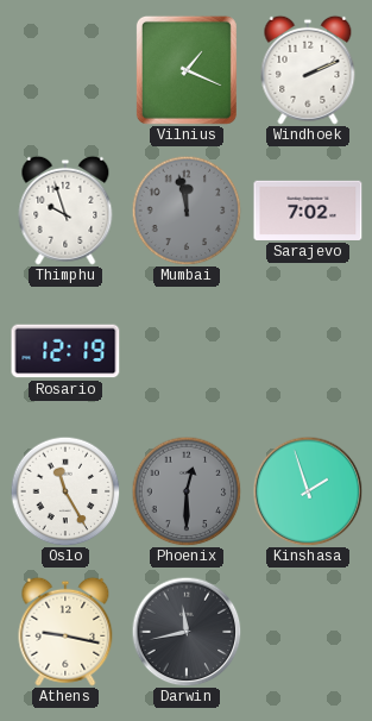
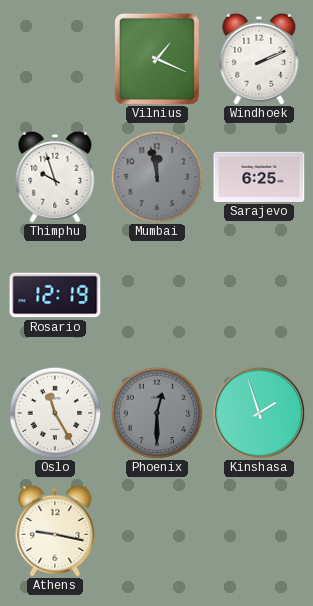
Sarajevo: 7:02 -> 6:25 (259, 177)
Darwin: 11:43 -> none (187, 632)
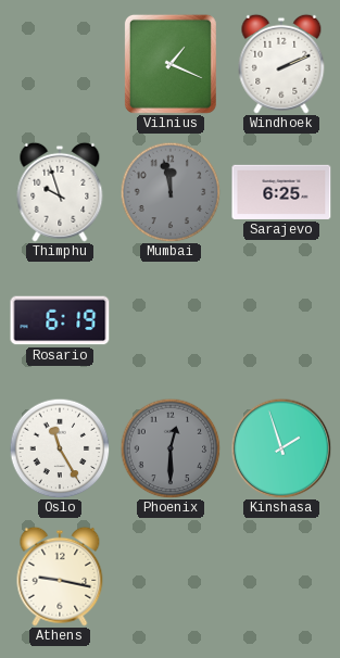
Rosario: 12:19 -> 6:19 (60, 320)
